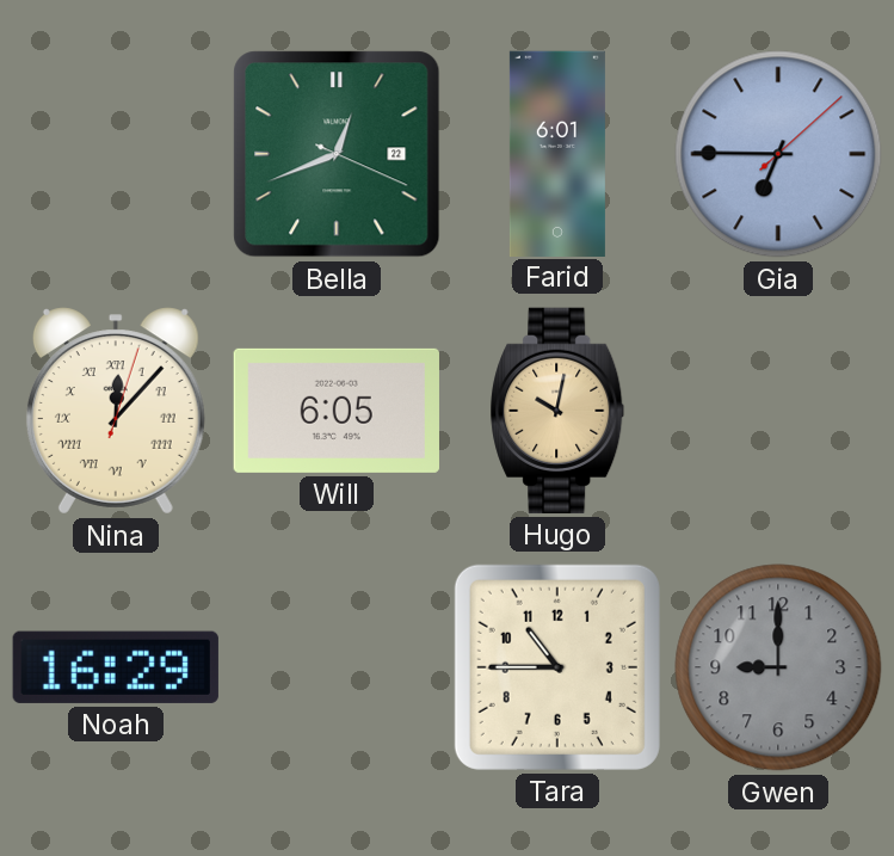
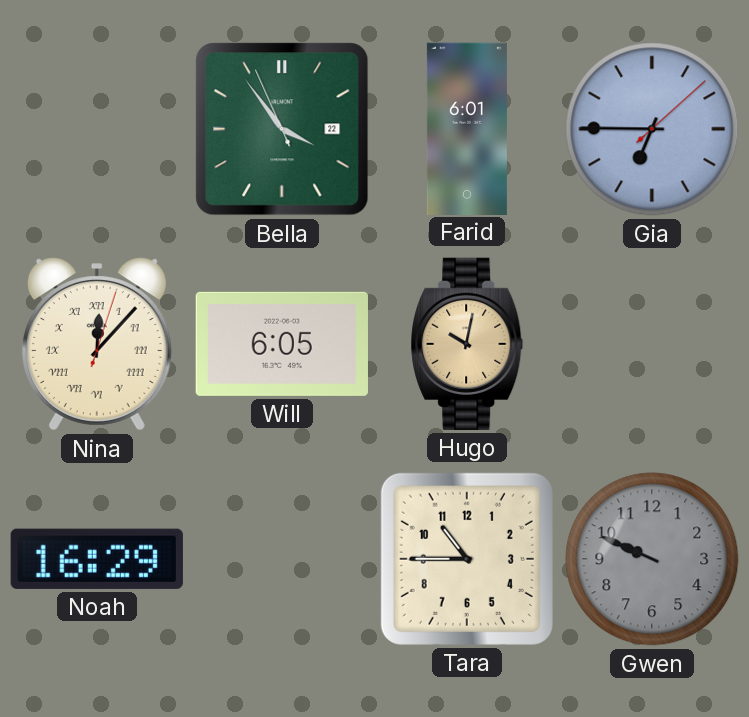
Bella: 12:41 -> 3:53 (282, 129)
Gwen: 9:00 -> 9:49 (652, 559)
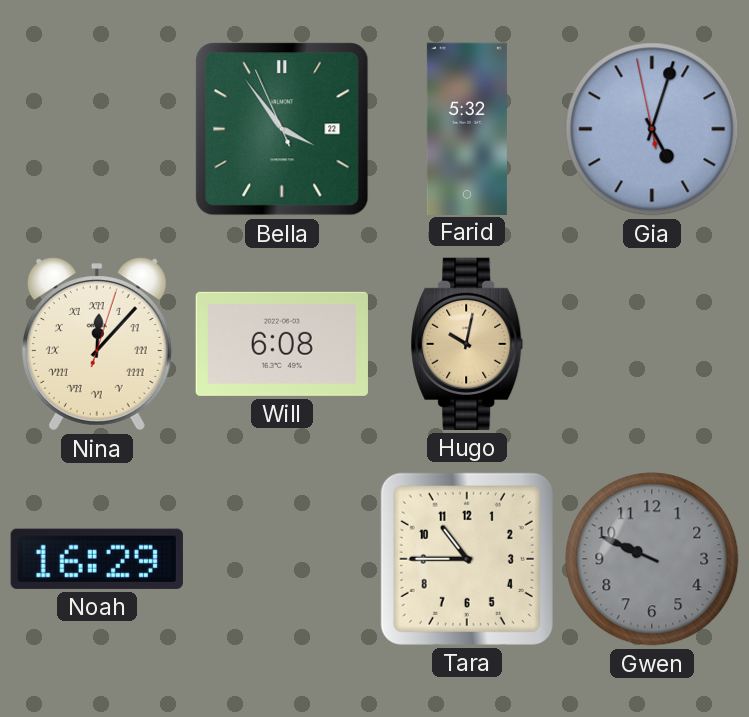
Farid: 6:01 -> 5:32 (467, 128)
Gia: 6:45 -> 5:02 (652, 129)
Will: 6:05 -> 6:08 (282, 344)
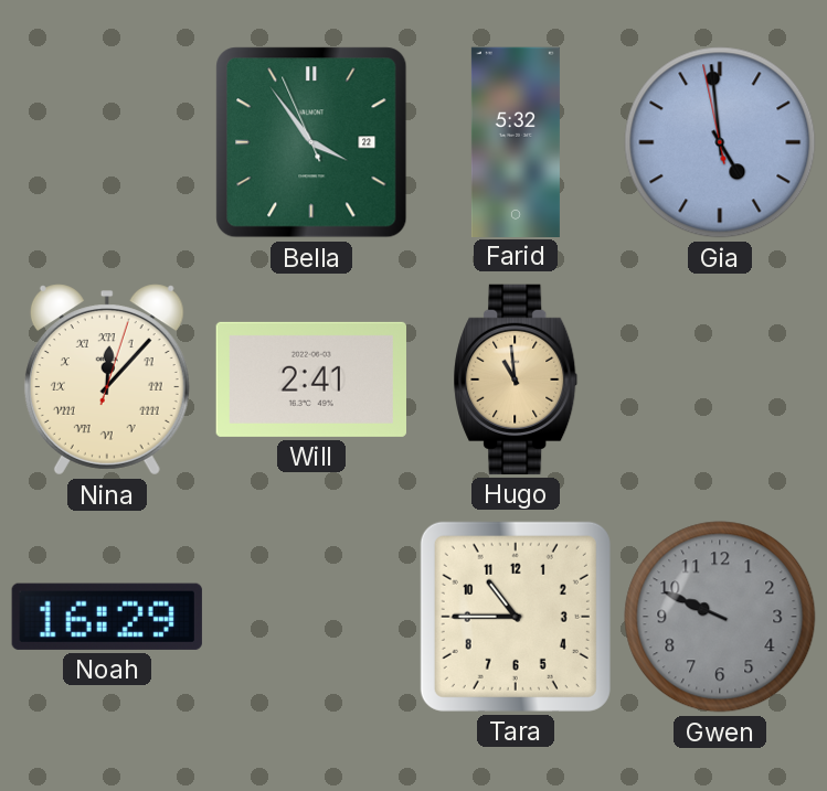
Gia: 5:02 -> 4:58 (720, 142)
Will: 6:08 -> 2:41 (311, 380)
Hugo: 10:02 -> 10:59 (516, 380)
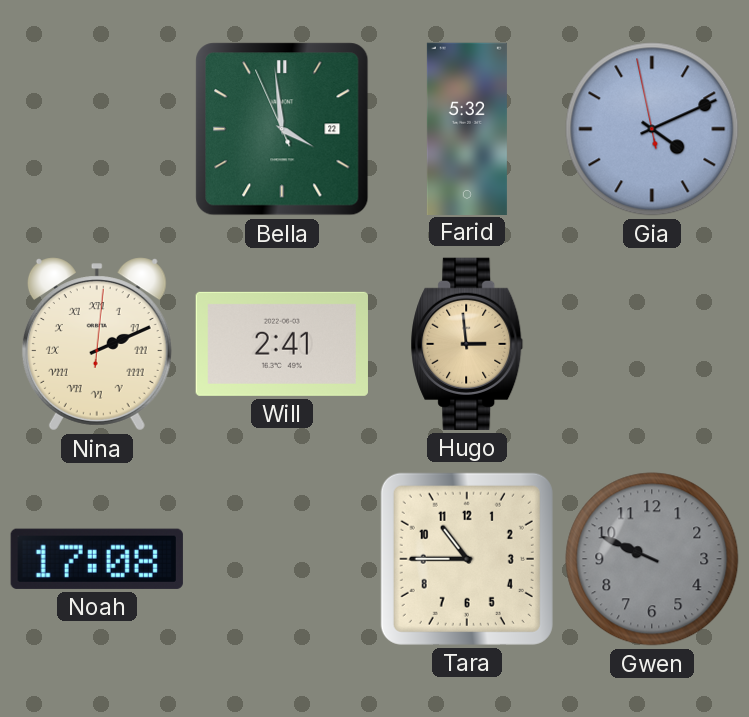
Bella: 3:53 -> 3:58 (282, 129)
Gia: 4:58 -> 4:10 (652, 129)
Nina: 12:07 -> 2:11 (97, 344)
Hugo: 10:59 -> 2:59 (467, 344)
Noah: 16:29 -> 17:08 (97, 559)
